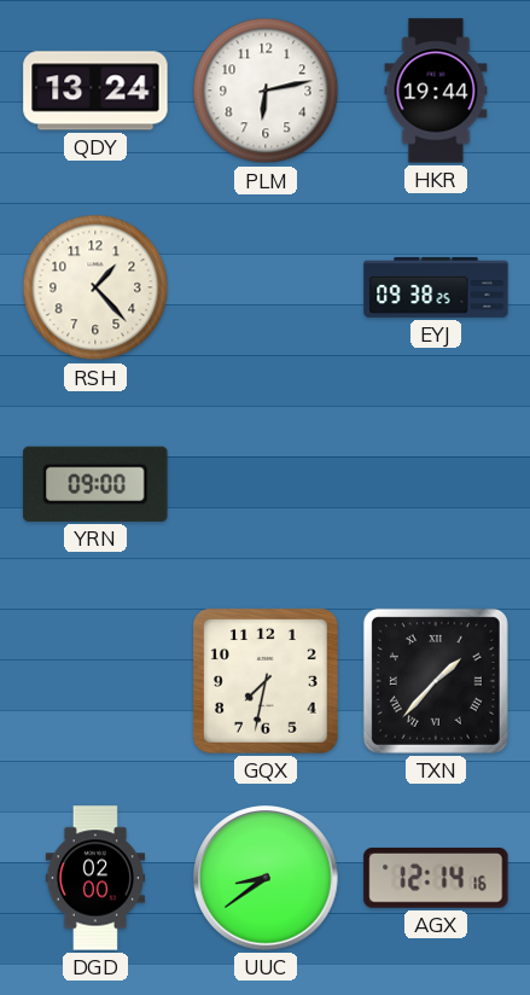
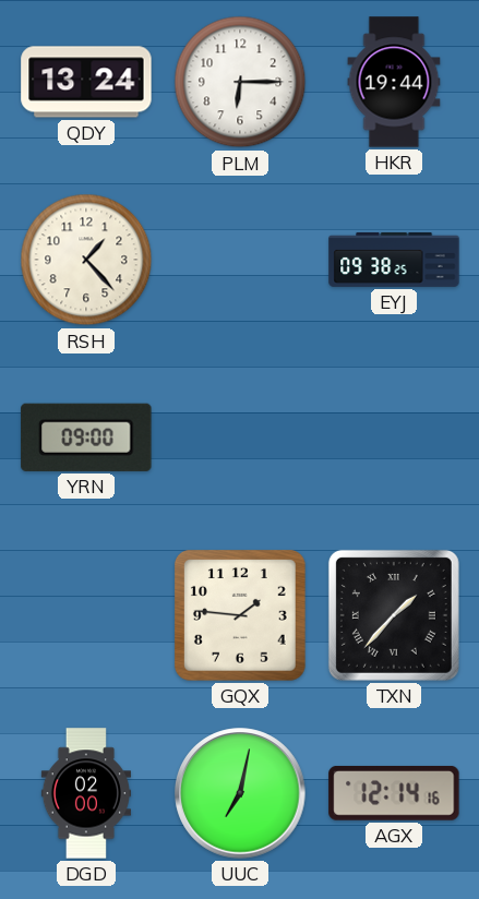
PLM: 6:13 -> 6:15 (240, 82)
GQX: 7:32 -> 1:46 (240, 615)
UUC: 8:39 -> 7:02 (240, 793)
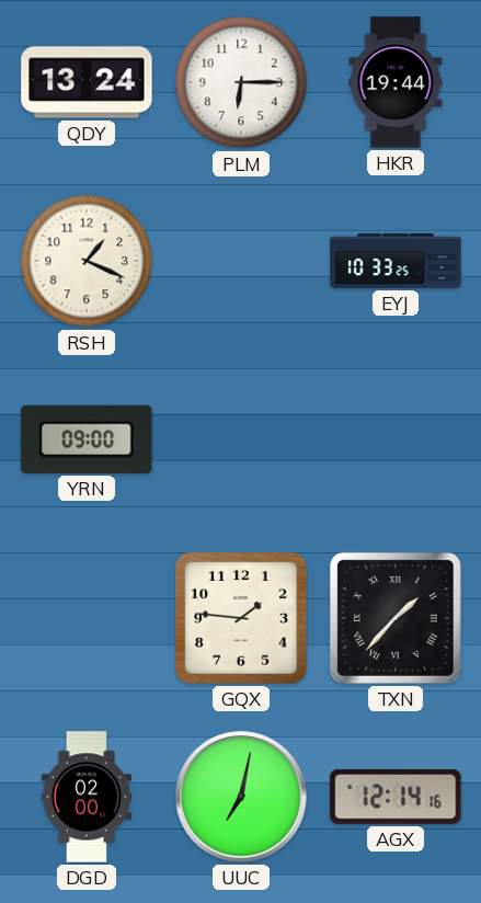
RSH: 1:23 -> 1:19 (87, 261)
EYJ: 09:38 -> 10:33 (396, 261)
